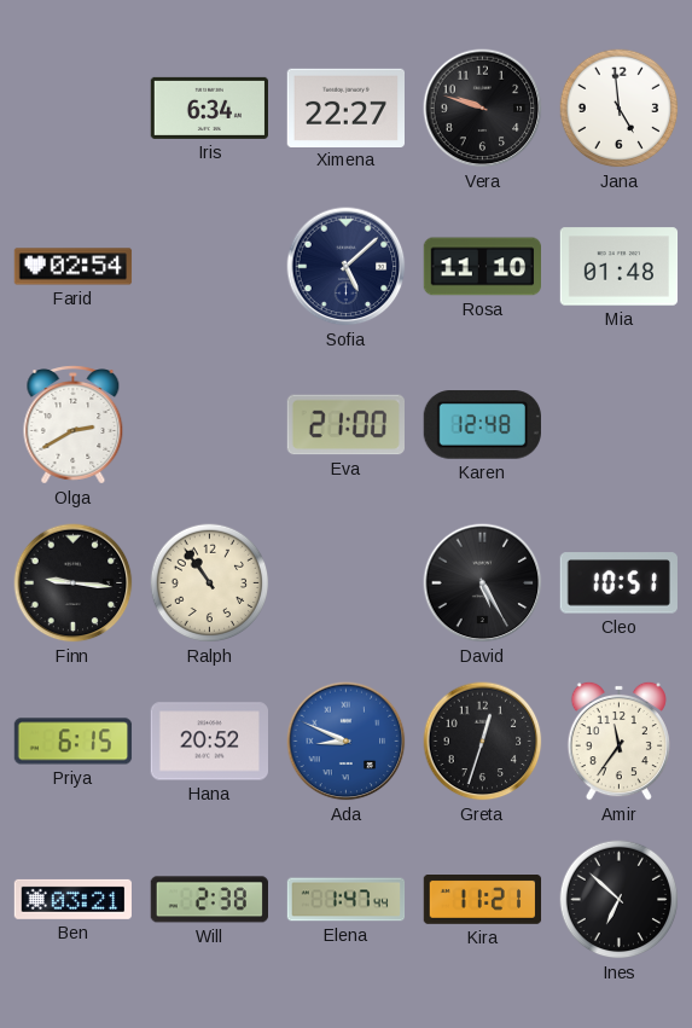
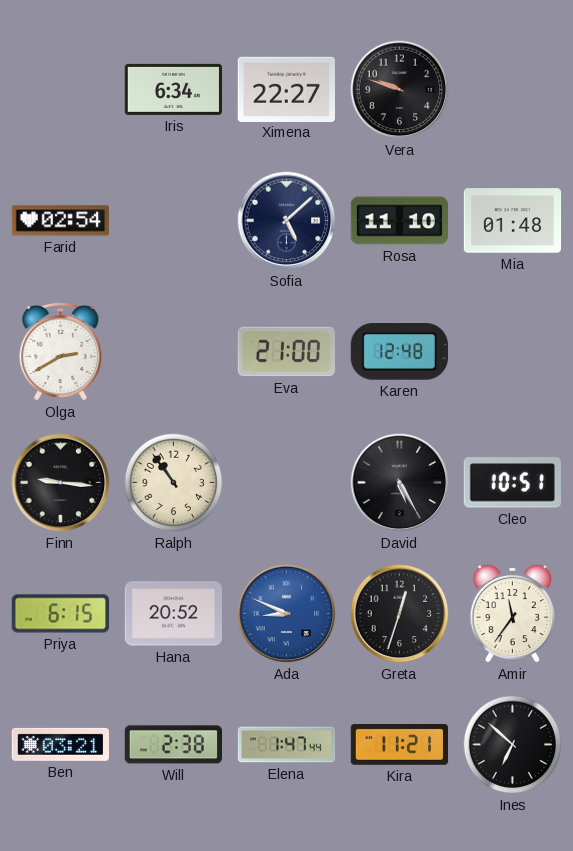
Jana: 4:59 -> none (620, 109)
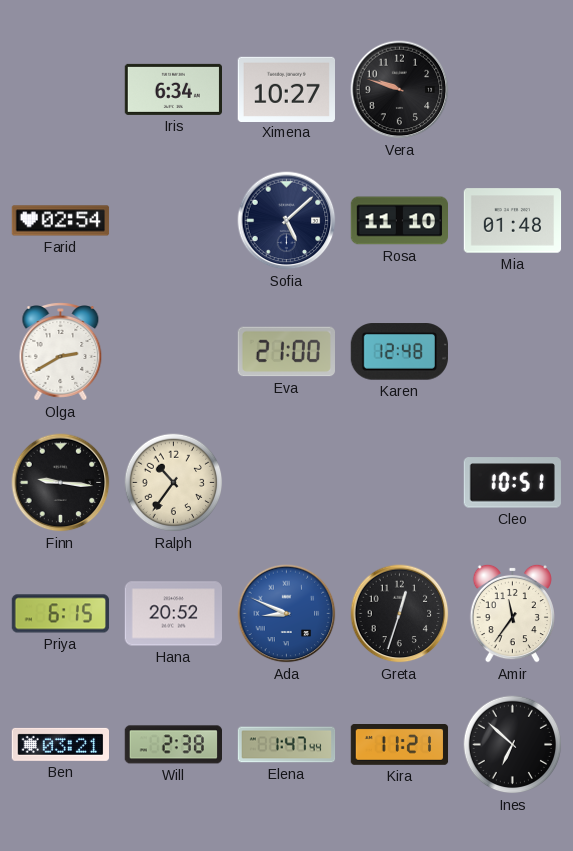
Ximena: 22:27 -> 10:27 (286, 89)
Ralph: 10:54 -> 10:36 (174, 483)
David: 5:25 -> none (400, 483)
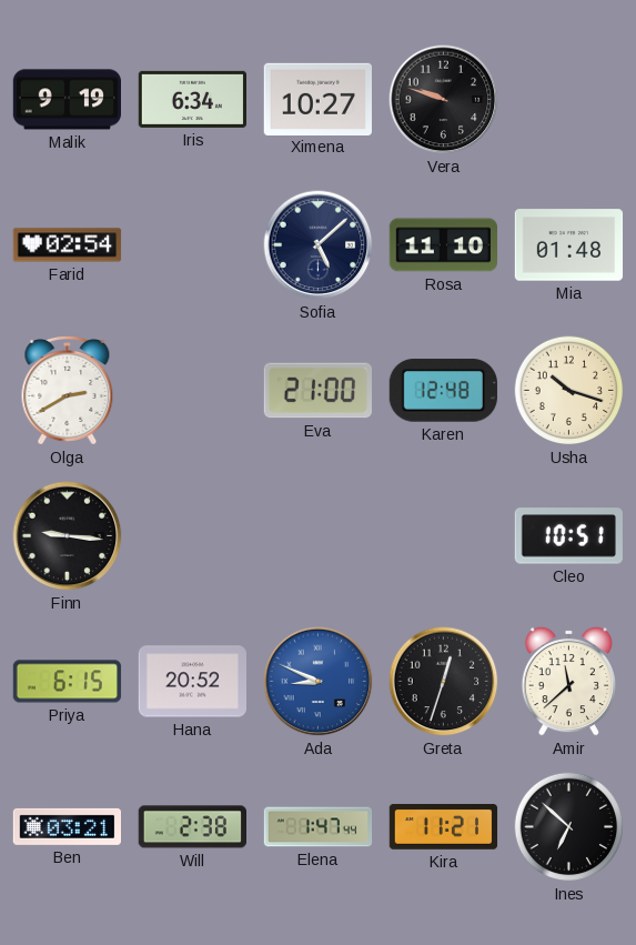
Malik: none -> 9:19 (67, 100)
Usha: none -> 10:18 (569, 391)
Ralph: 10:36 -> none (174, 483)
Amir: 11:36 -> 11:38 (568, 681)
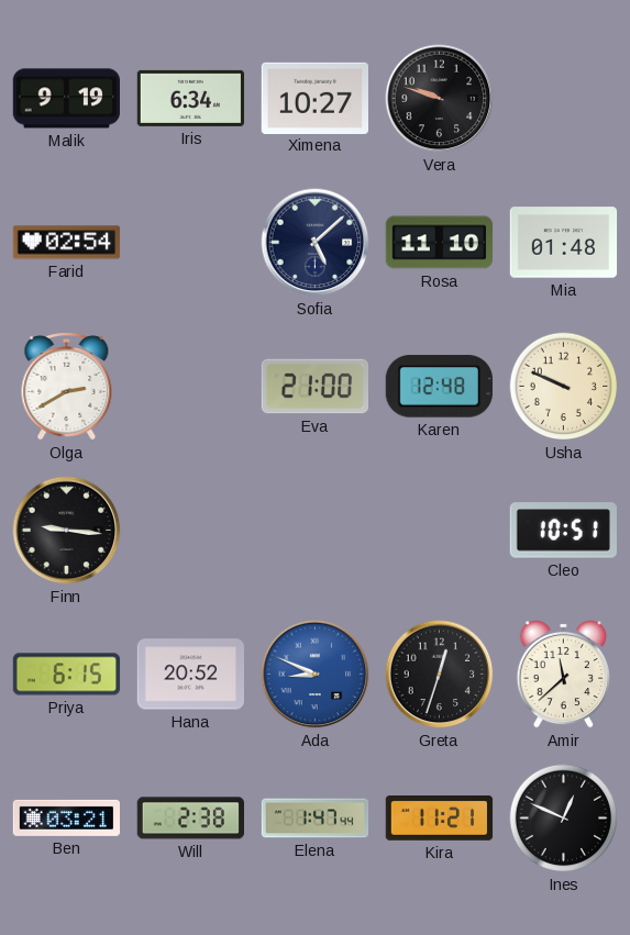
Usha: 10:18 -> 9:49 (564, 387)
Ines: 6:52 -> 12:49 (564, 819)
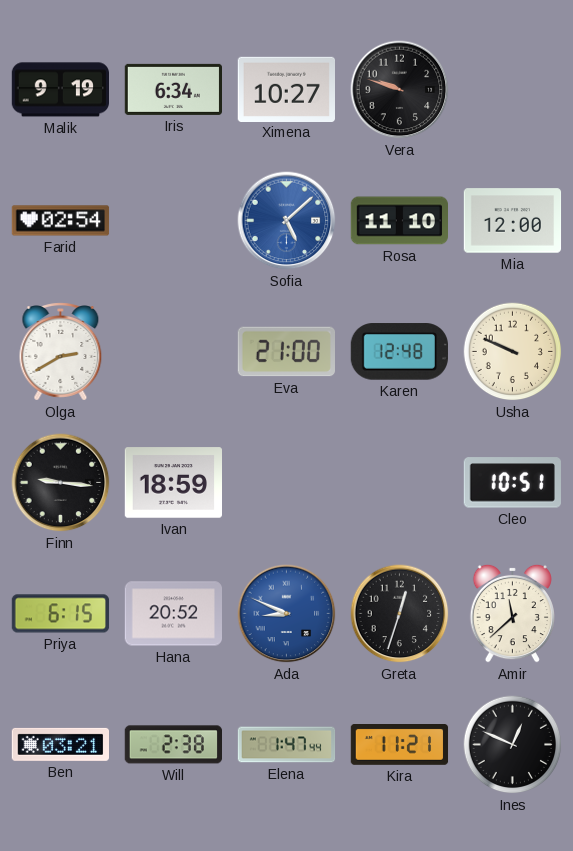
Sofia dial: navy -> blue (287, 221)
Mia: 01:48 -> 12:00 (513, 221)
Ivan: none -> 18:59 (173, 483)
